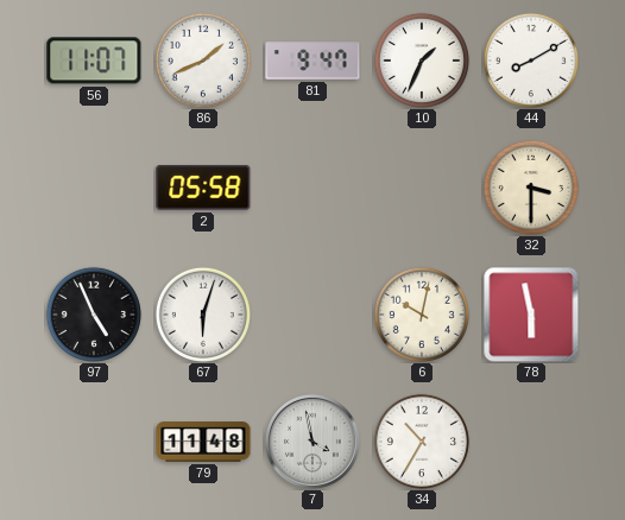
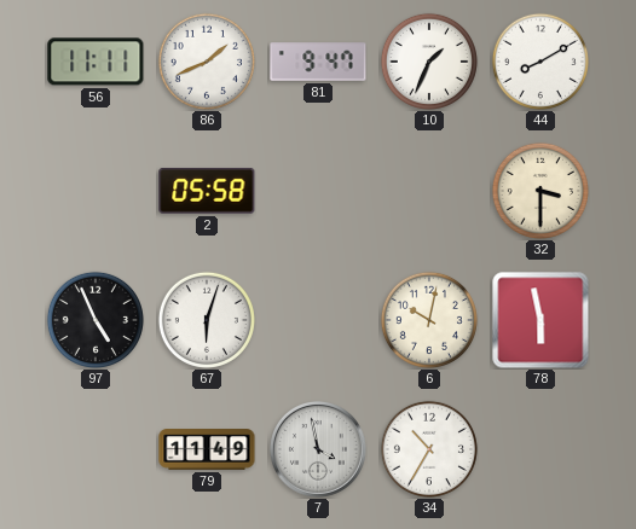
56: 11:07 -> 11:11 (96, 62)
79: 11:48 -> 11:49 (207, 449)
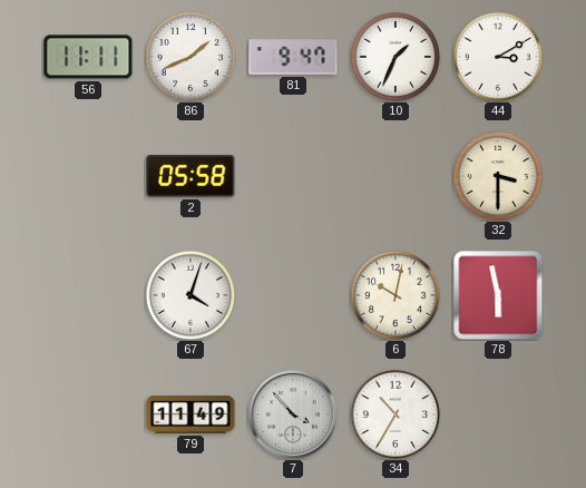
44: 8:10 -> 3:10 (498, 57)
97: 4:56 -> none (96, 320)
67: 6:03 -> 4:03 (191, 295)
7: 3:58 -> 3:53 (293, 414)
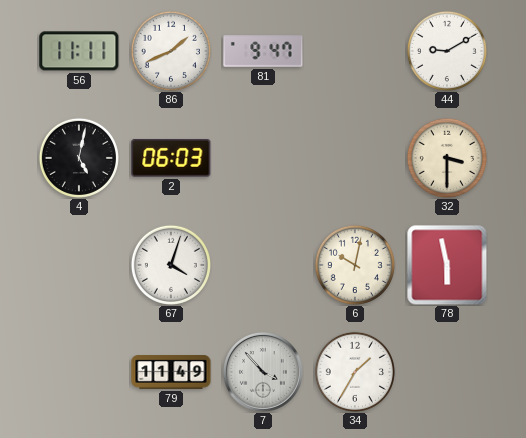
10: 1:34 -> none (395, 57)
44: 3:10 -> 9:10 (447, 51)
4: none -> 5:02 (79, 158)
2: 05:58 -> 06:03 (171, 158)
34: 10:35 -> 1:35 (355, 372)
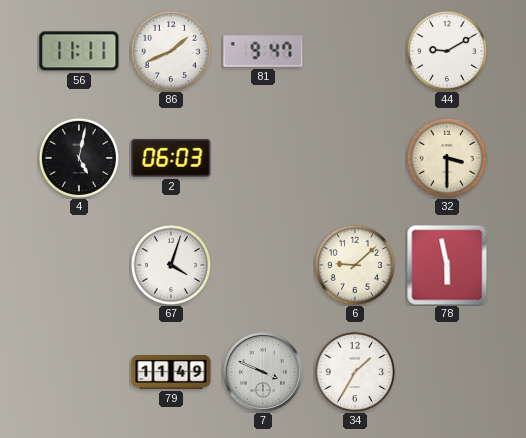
6: 10:02 -> 9:08 (355, 265)
7: 3:53 -> 3:49 (263, 372)
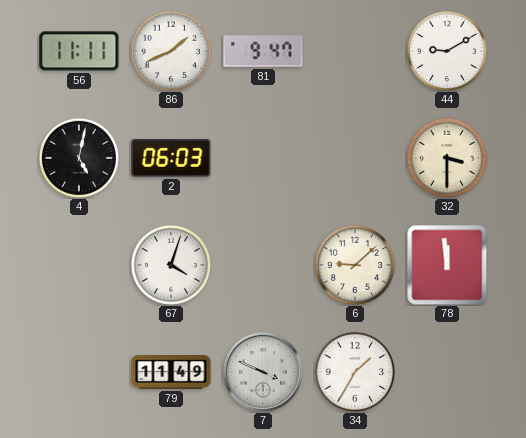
78: 5:58 -> 11:59 (447, 265)
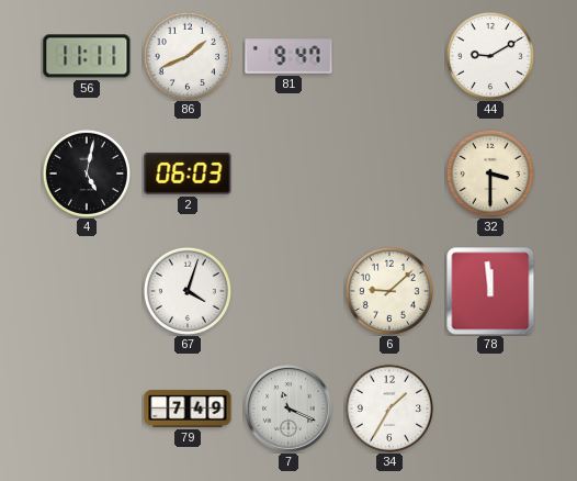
79: 11:49 -> 7:49 (188, 409)
7: 3:49 -> 11:19 (288, 409)
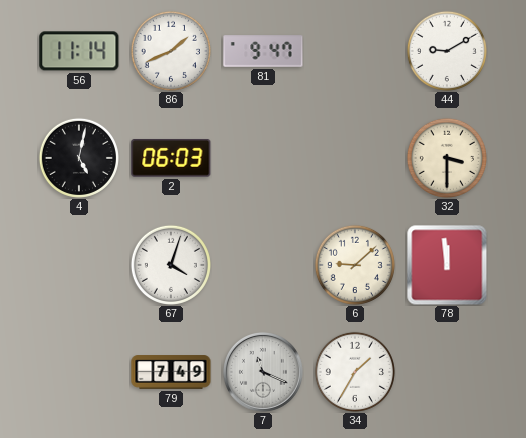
56: 11:11 -> 11:14 (79, 51)
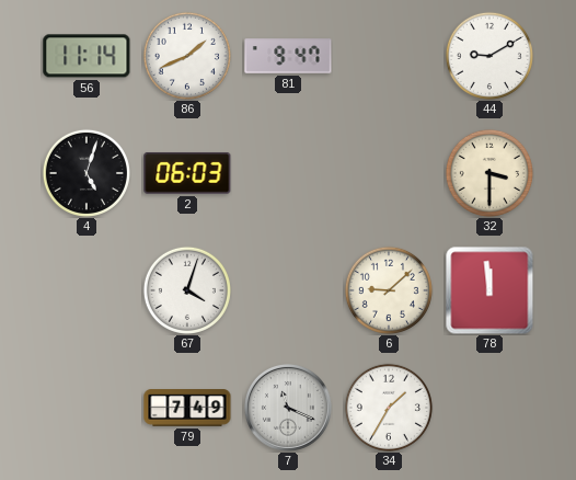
4: 5:02 -> 5:03 (87, 173)
